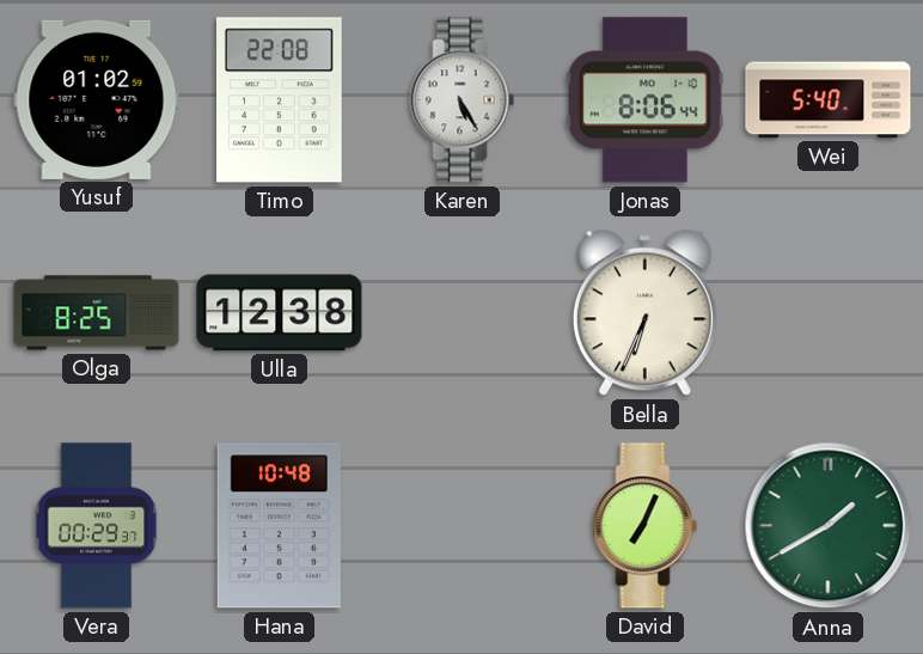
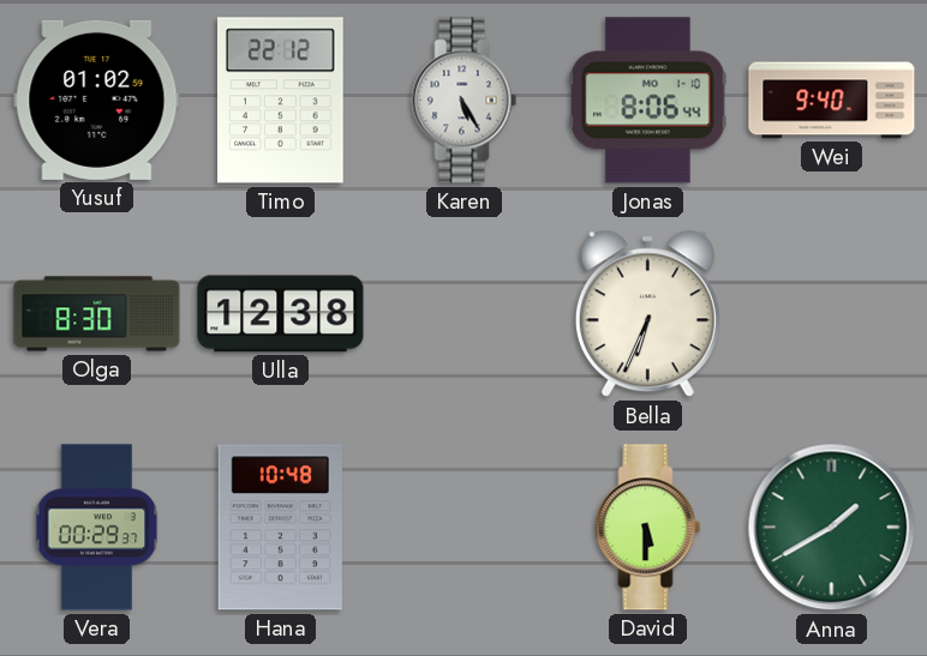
Timo: 22:08 -> 22:12 (281, 101)
Wei: 5:40 -> 9:40 (832, 101)
Olga: 8:25 -> 8:30 (97, 314)
David: 7:04 -> 5:30 (648, 528)
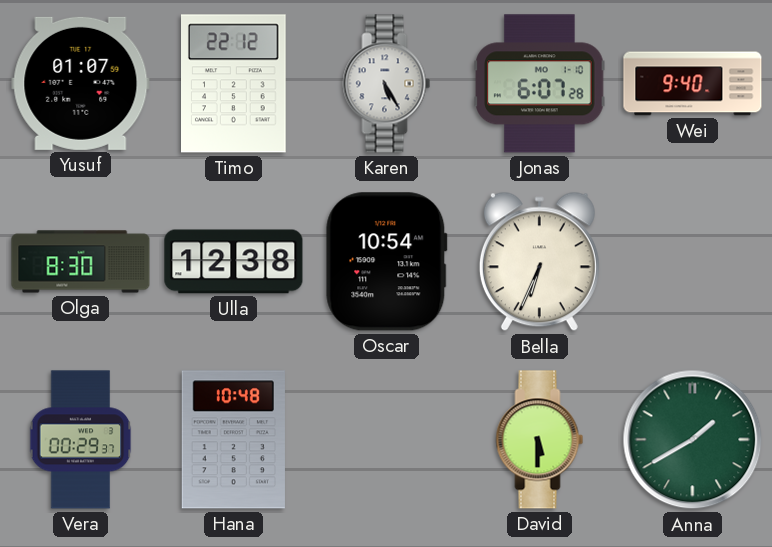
Yusuf: 01:02 -> 01:07 (81, 83)
Jonas: 8:06 -> 6:07 (540, 84)
Oscar: none -> 10:54 (387, 262)
